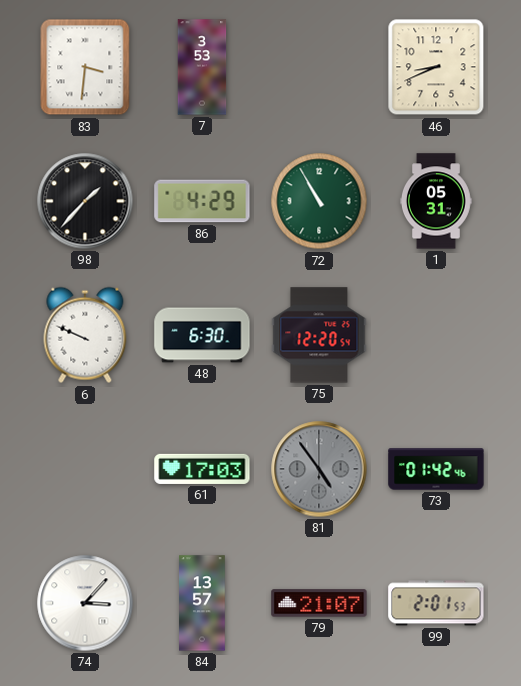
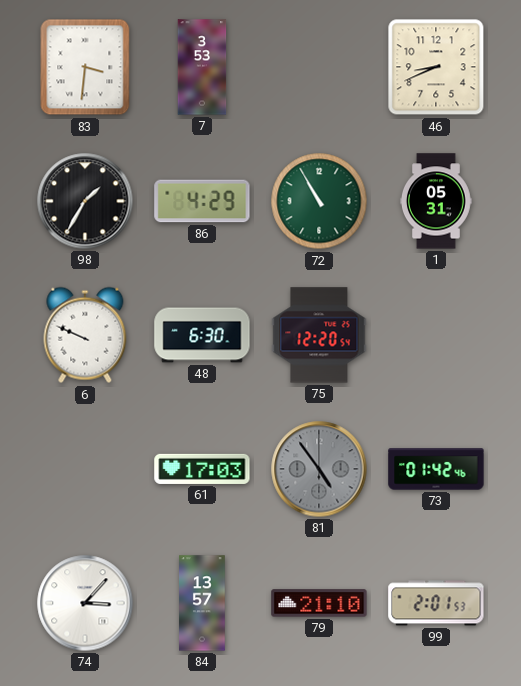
98: 1:37 -> 1:35 (85, 201)
79: 21:07 -> 21:10 (319, 603)
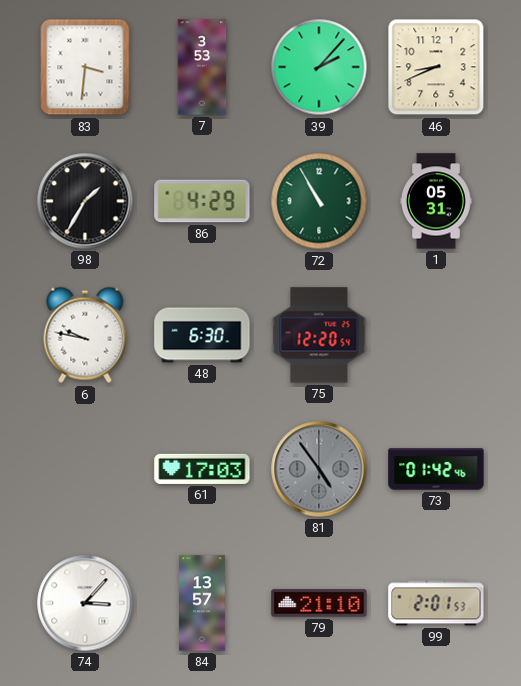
39: none -> 2:07 (319, 67)
6: 9:49 -> 9:47 (85, 335)
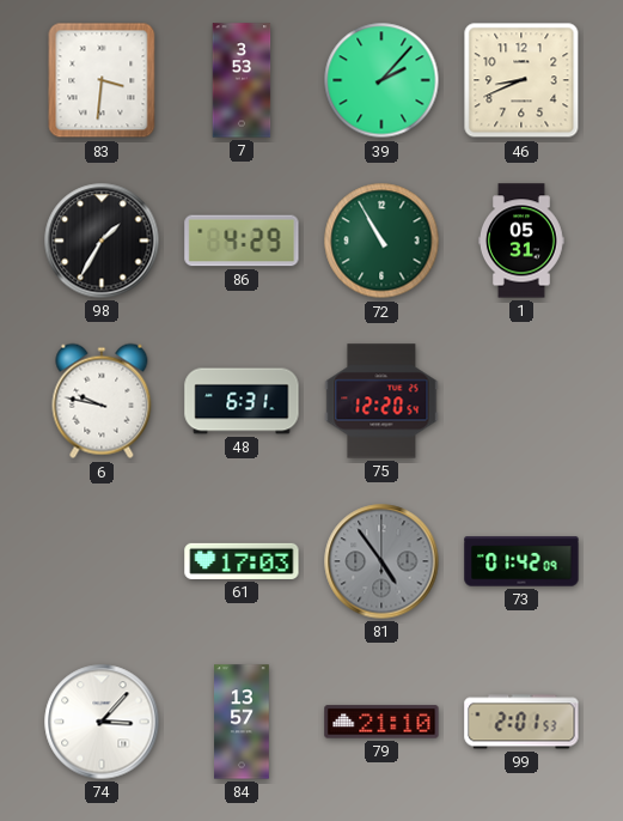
48: 6:30 -> 6:31 (242, 401)
73: 01:42:46 -> 01:42:09 (521, 561)
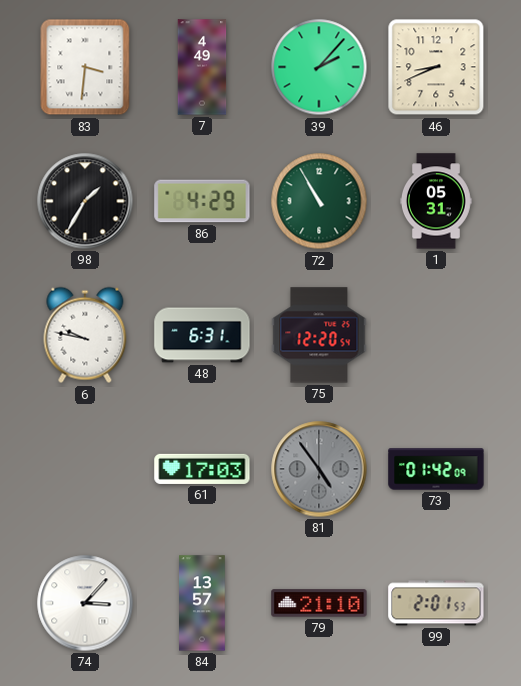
7: 3:53 -> 4:49 (202, 67)
